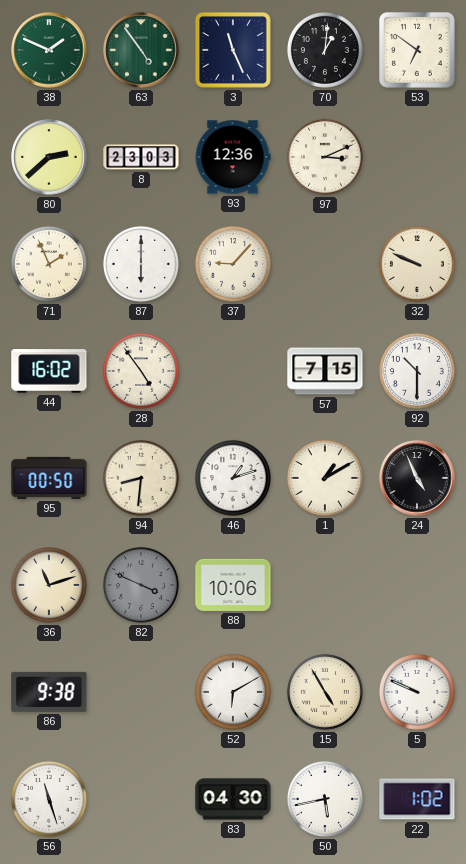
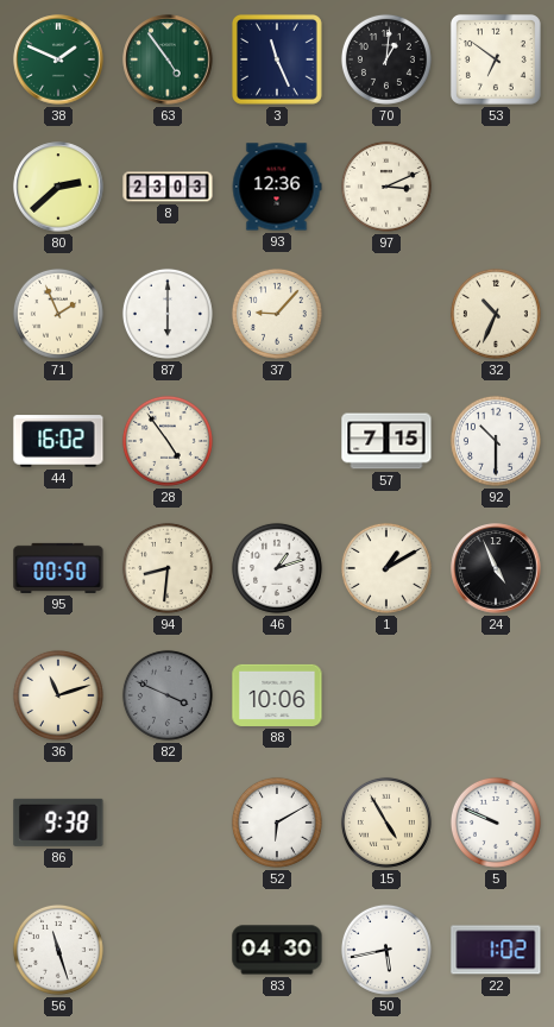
32: 9:49 -> 10:34 (496, 314)
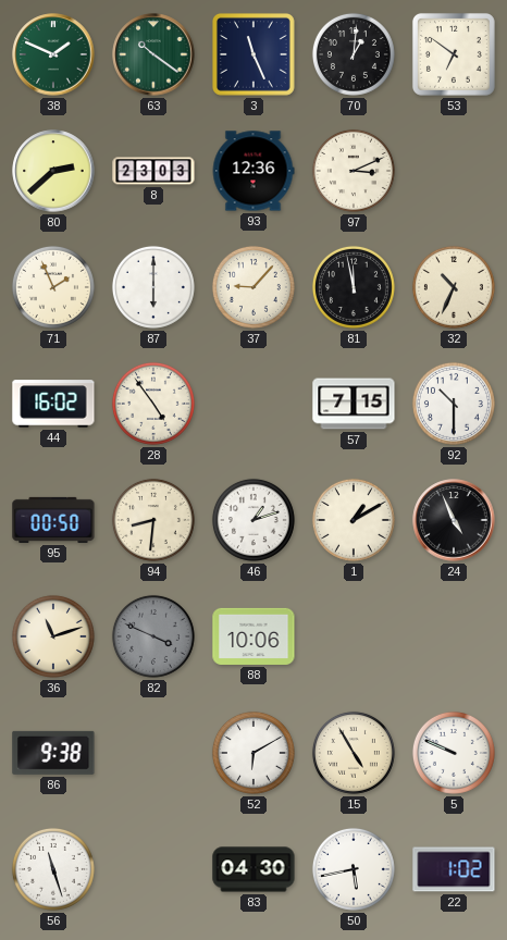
63: 4:54 -> 10:21 (153, 54)
81: none -> 11:58 (354, 287)
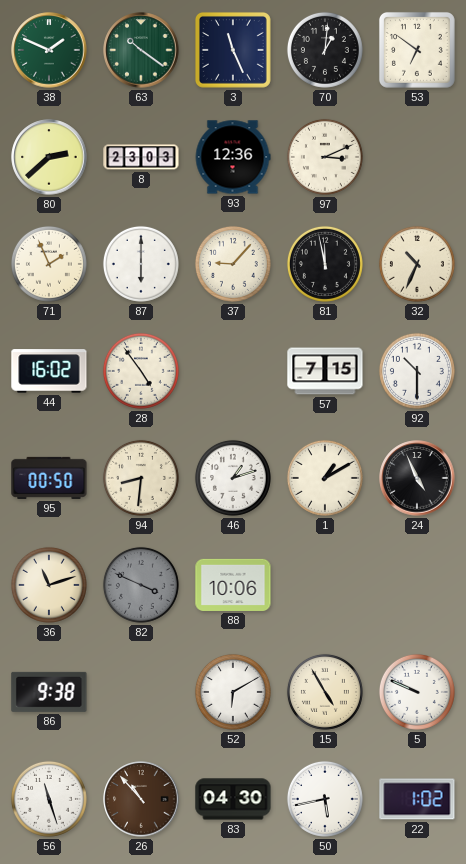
26: none -> 10:53 (141, 799)
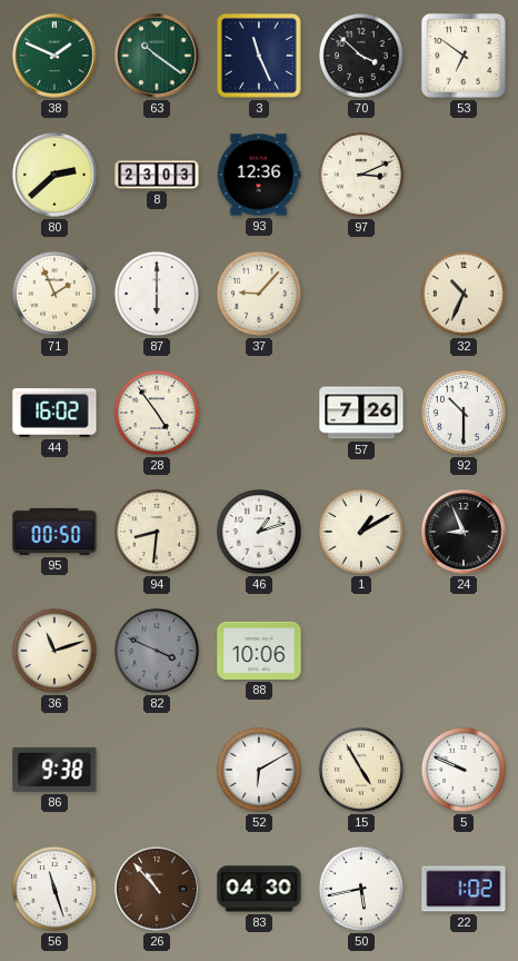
70: 1:01 -> 3:52 (361, 56)
81: 11:58 -> none (325, 264)
57: 7:15 -> 7:26 (361, 413)
24: 4:56 -> 8:56 (464, 532)
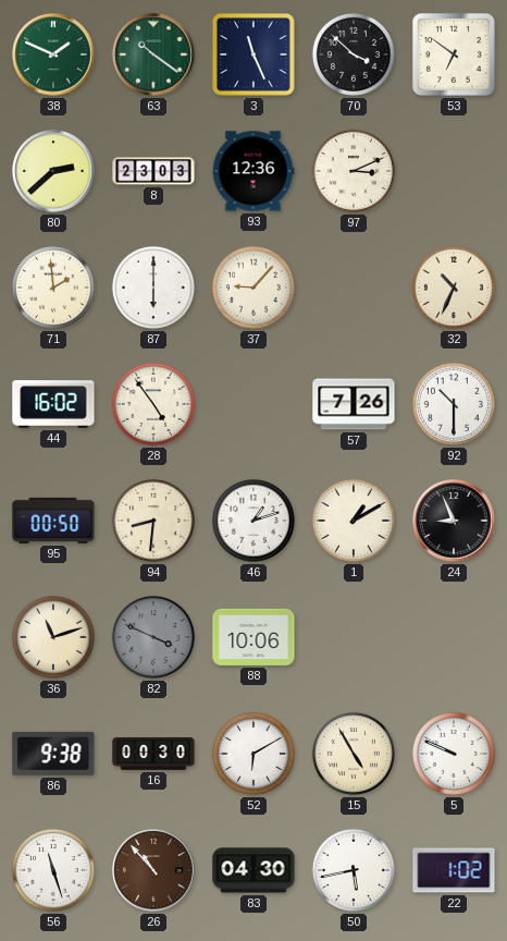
71: 1:56 -> 1:59 (53, 288)
16: none -> 00:30 (153, 755)
